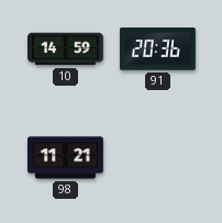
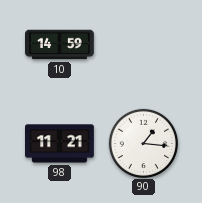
91: 20:36 -> none (157, 49)
90: none -> 1:16 (143, 143)
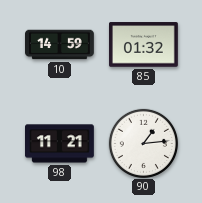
85: none -> 01:32 (144, 45)
90: 1:16 -> 1:14 (143, 143)
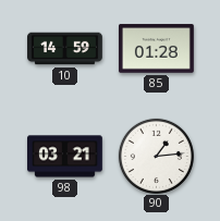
85: 01:32 -> 01:28 (157, 49)
98: 11:21 -> 03:21 (65, 157)
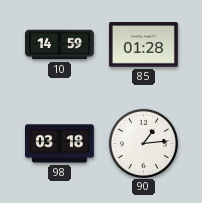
98: 03:21 -> 03:18 (60, 144)
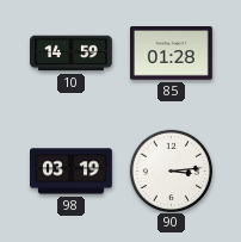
98: 03:18 -> 03:19 (72, 172)
90: 1:14 -> 3:14 (171, 170)
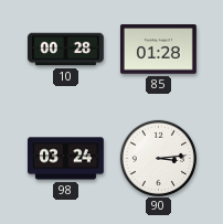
10: 14:59 -> 00:28 (66, 50)
98: 03:19 -> 03:24 (66, 159)
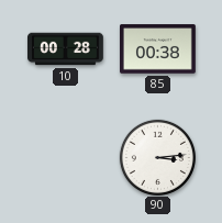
85: 01:28 -> 00:38 (158, 49)
98: 03:24 -> none (66, 159)
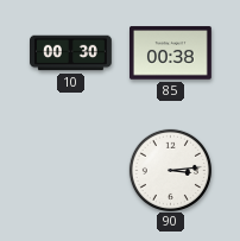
10: 00:28 -> 00:30 (71, 53)
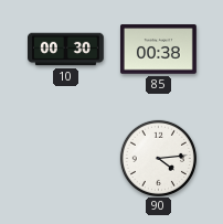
90: 3:14 -> 4:14 (158, 158)
